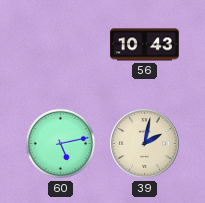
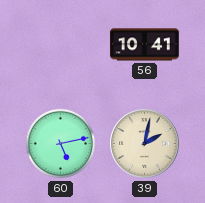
56: 10:43 -> 10:41 (144, 45)
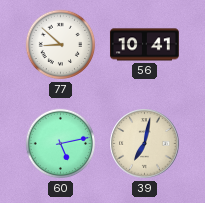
77: none -> 8:52 (61, 45)
39: 2:02 -> 7:02 (145, 144)
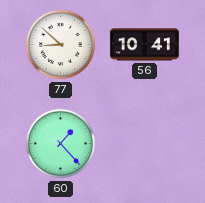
60: 5:13 -> 1:23 (61, 144)
39: 7:02 -> none (145, 144)
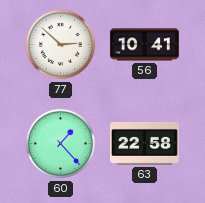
77: 8:52 -> 2:52 (61, 45)
63: none -> 22:58 (144, 143)
